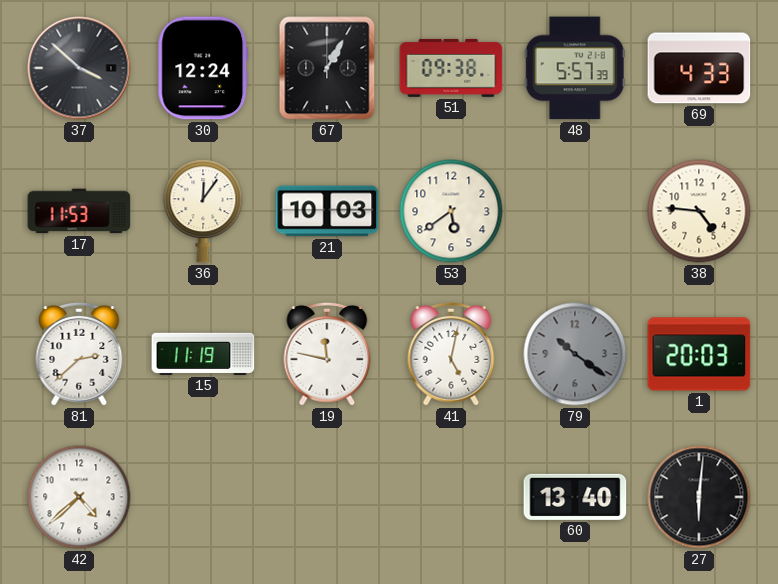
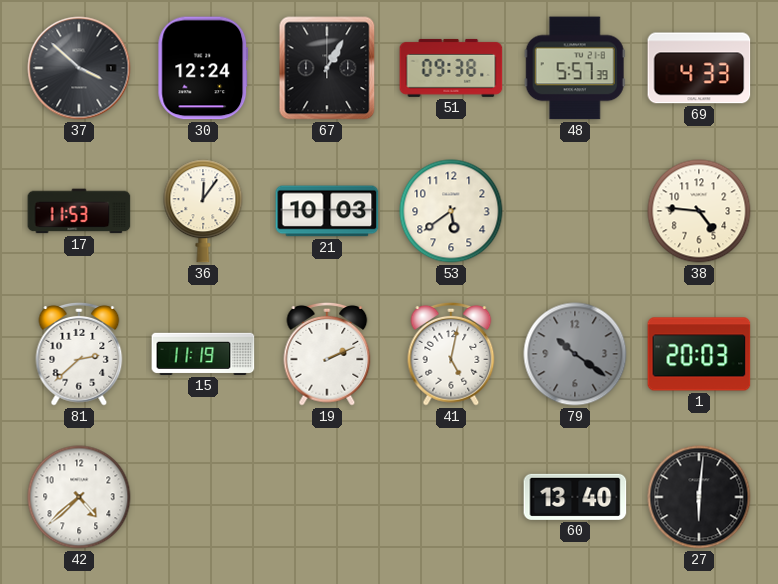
19: 11:47 -> 2:11 (327, 354)
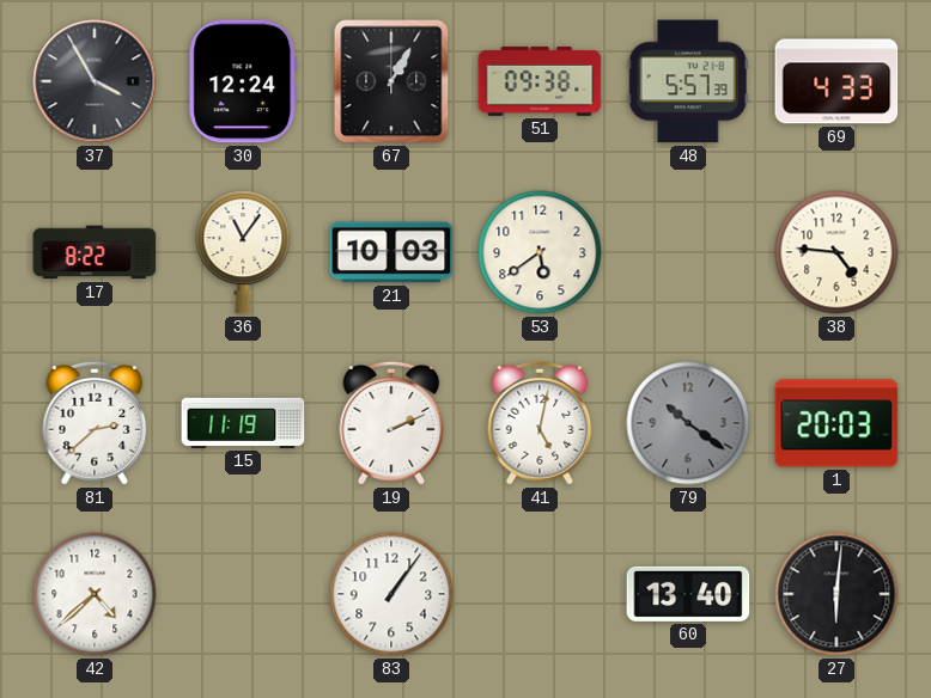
37: 3:52 -> 3:55 (95, 81)
17: 11:53 -> 8:22 (95, 252)
36: 12:06 -> 11:06 (243, 252)
83: none -> 1:06 (391, 594)
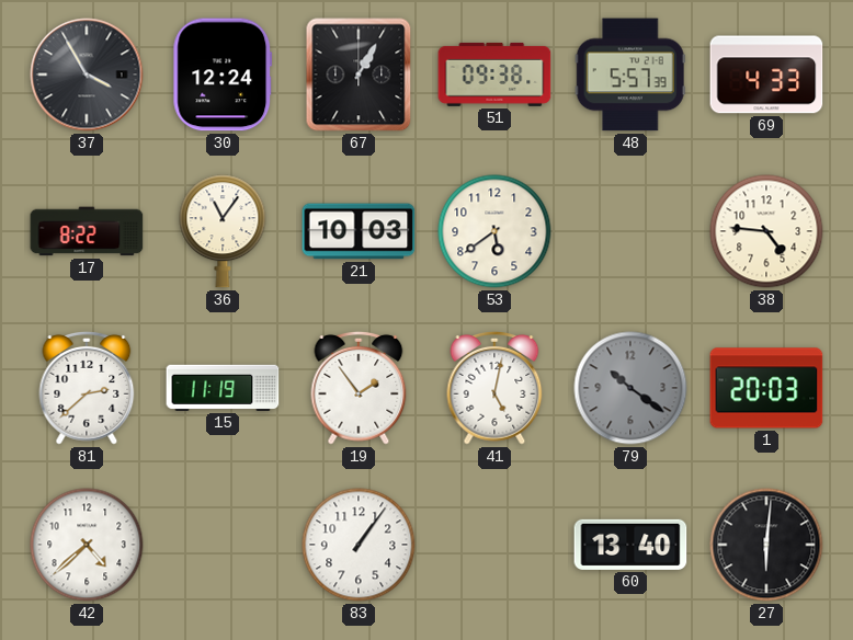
19: 2:11 -> 1:54 (359, 388)
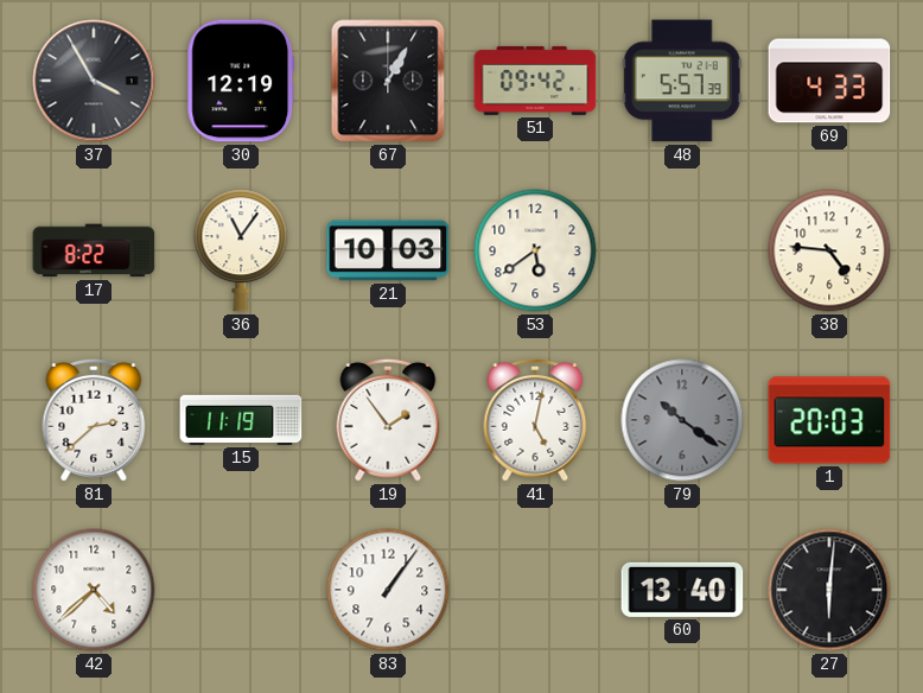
30: 12:24 -> 12:19 (241, 81)
51: 09:38 -> 09:42 (535, 81)
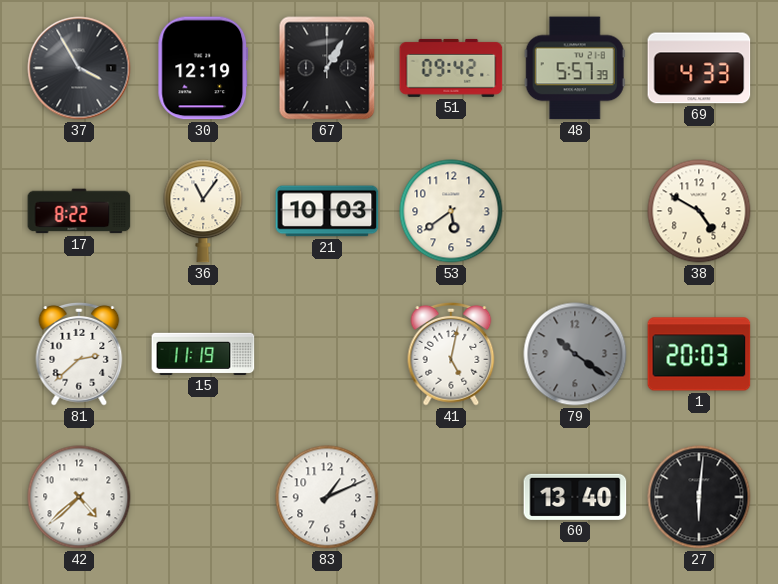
38: 4:46 -> 4:50 (699, 211)
19: 1:54 -> none (388, 420)
83: 1:06 -> 1:11 (327, 497)
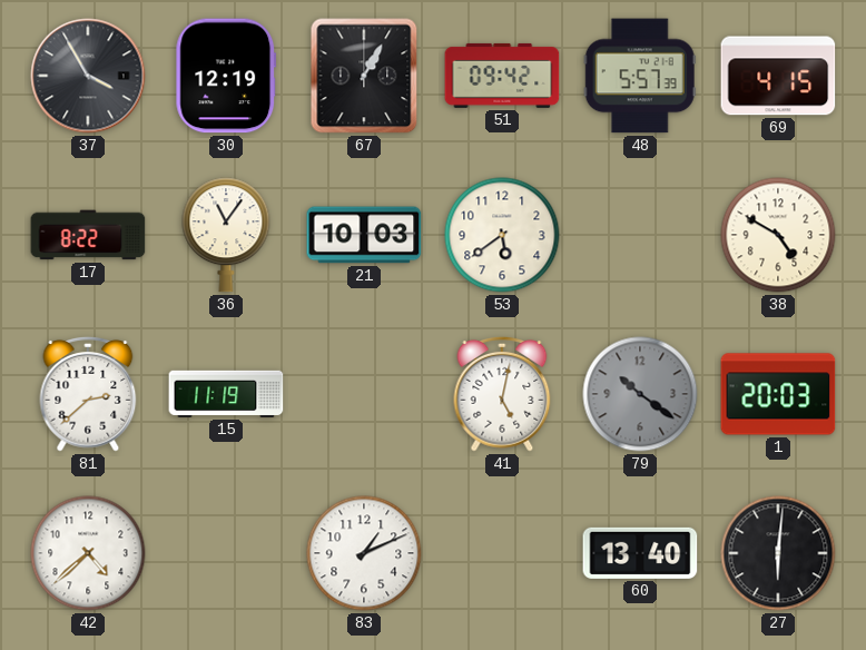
69: 4:33 -> 4:15 (778, 76)
